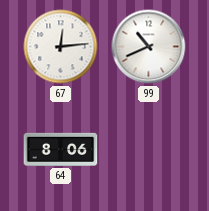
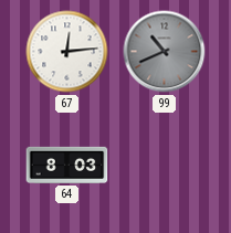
99 dial: white -> grey (165, 52)
64: 8:06 -> 8:03 (67, 165)
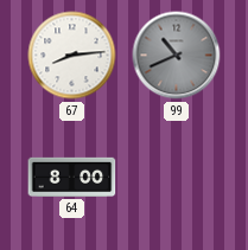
67: 12:14 -> 8:14 (72, 56)
64: 8:03 -> 8:00 (72, 177)
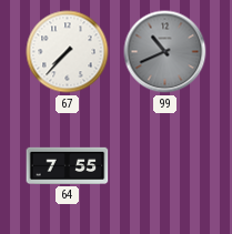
67: 8:14 -> 7:37 (68, 52)
64: 8:00 -> 7:55 (68, 165)
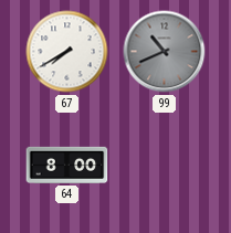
67: 7:37 -> 7:40 (67, 52)
64: 7:55 -> 8:00 (67, 165)
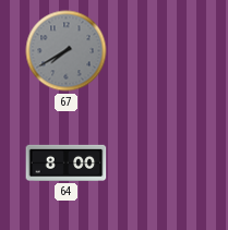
67 dial: white -> grey (67, 51)
99: 10:41 -> none (165, 52)
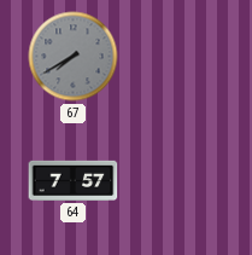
64: 8:00 -> 7:57 (74, 180)
